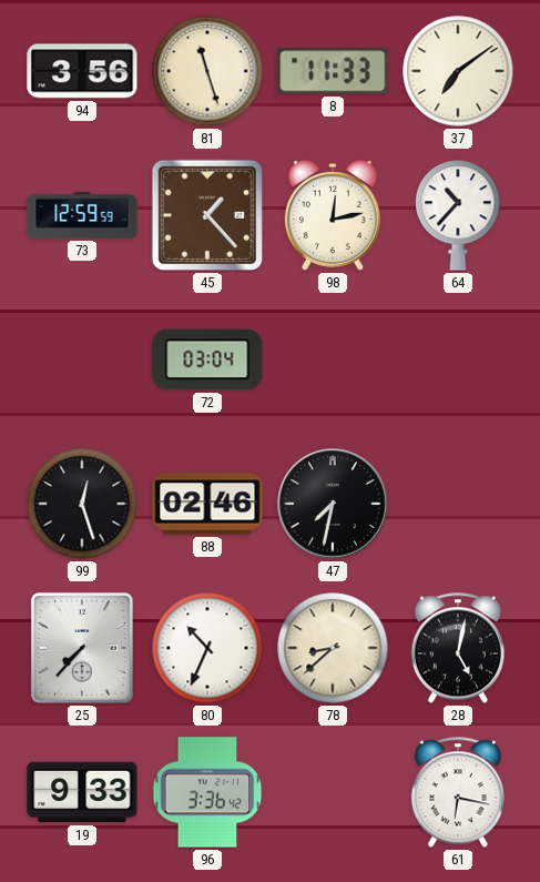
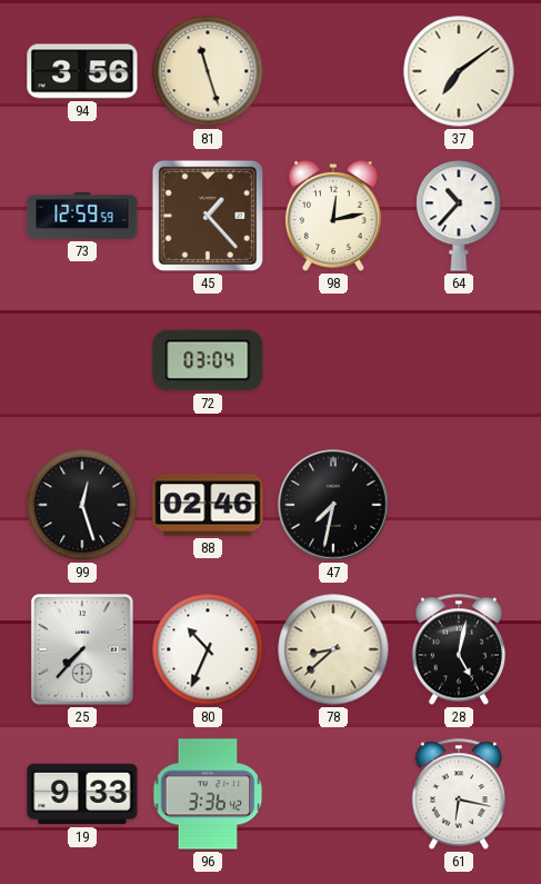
8: 11:33 -> none (333, 71)
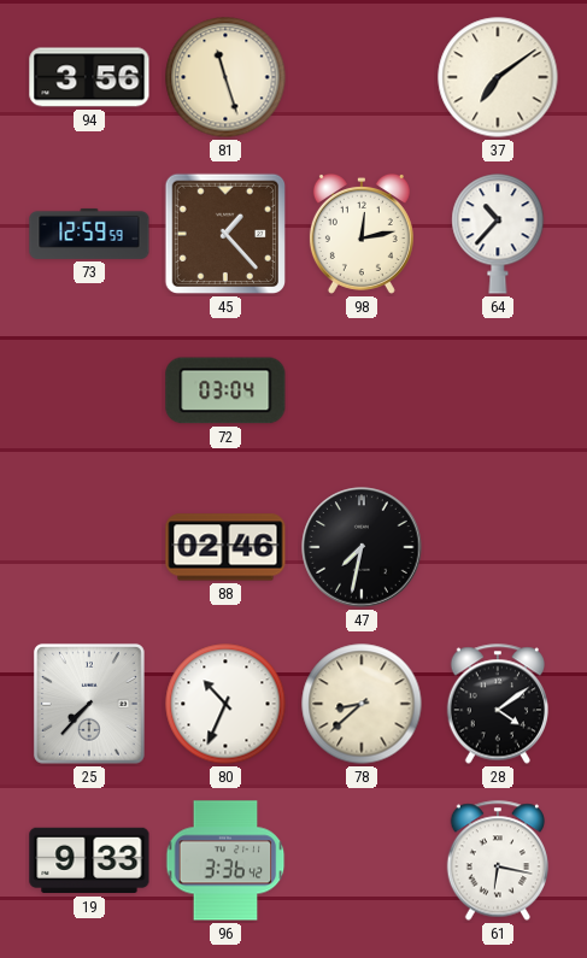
99: 12:27 -> none (82, 505)
28: 5:02 -> 4:09 (497, 704)
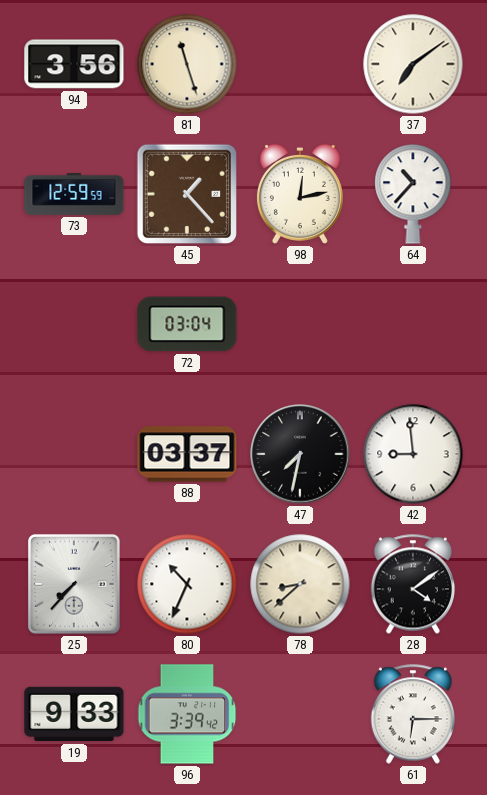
88: 02:46 -> 03:37 (187, 454)
42: none -> 8:59 (413, 454)
96: 3:36 -> 3:39 (187, 714)
61: 6:17 -> 6:15 (412, 714)
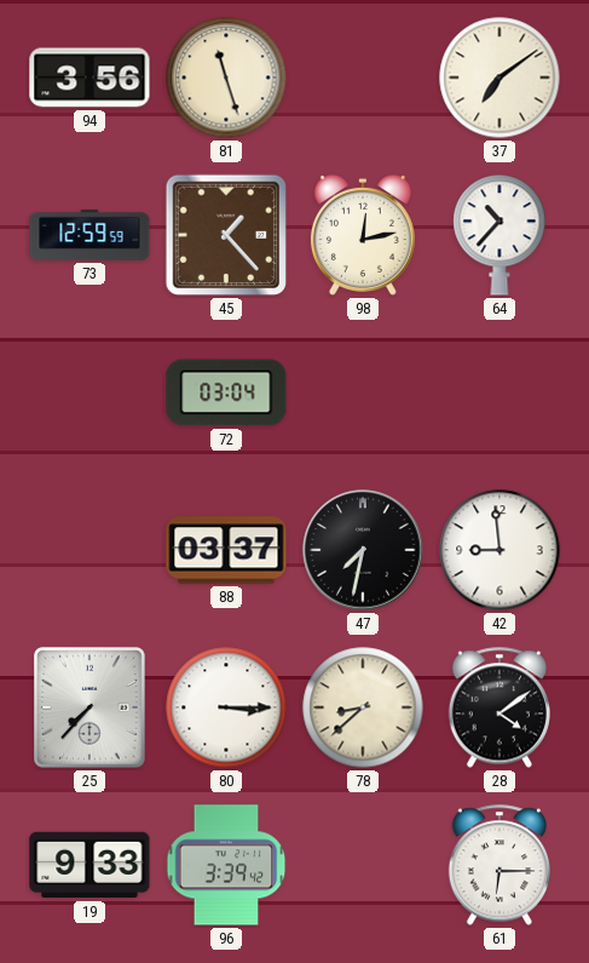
80: 10:34 -> 3:15 (226, 707)
